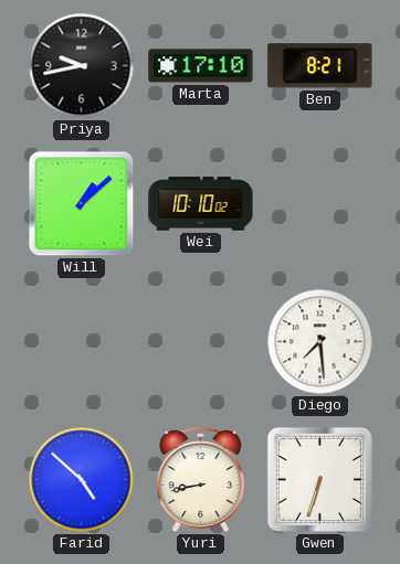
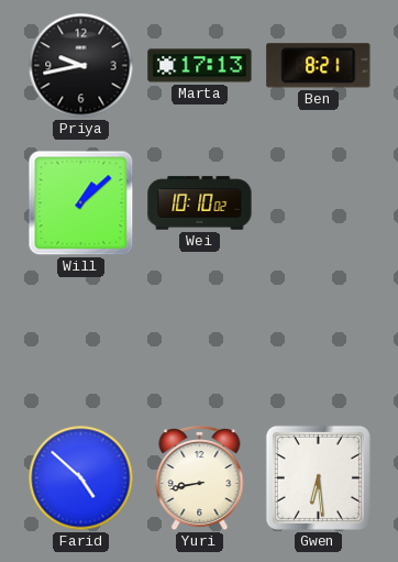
Marta: 17:10 -> 17:13 (200, 66)
Diego: 7:29 -> none (320, 342)
Gwen: 6:33 -> 6:29 (318, 477)
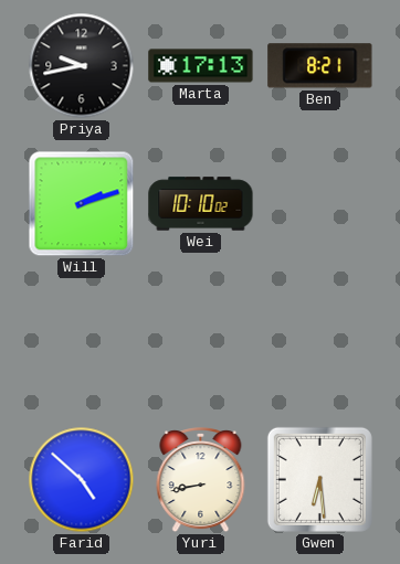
Will: 1:08 -> 2:12 (82, 204)
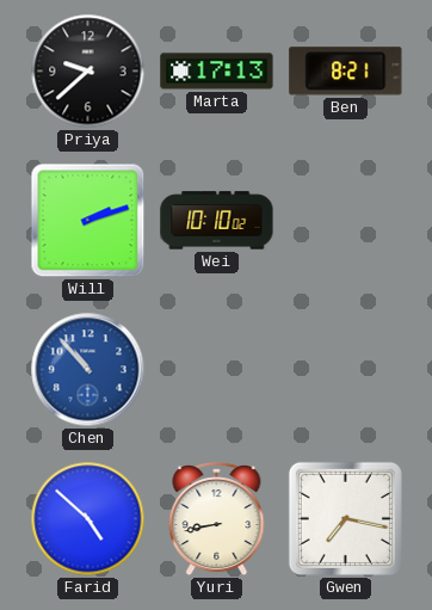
Priya: 9:43 -> 9:38 (88, 72)
Chen: none -> 10:53 (88, 370)
Gwen: 6:29 -> 7:17 (345, 518)
